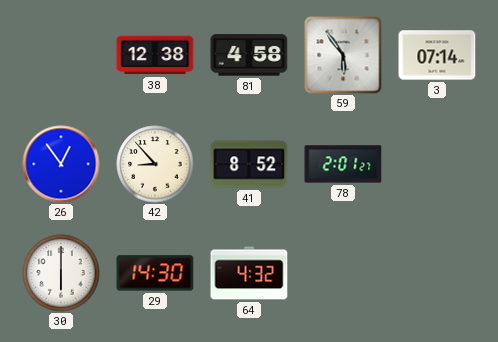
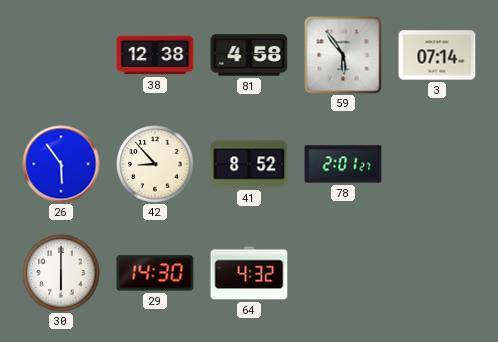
26: 12:54 -> 5:54 (61, 164)
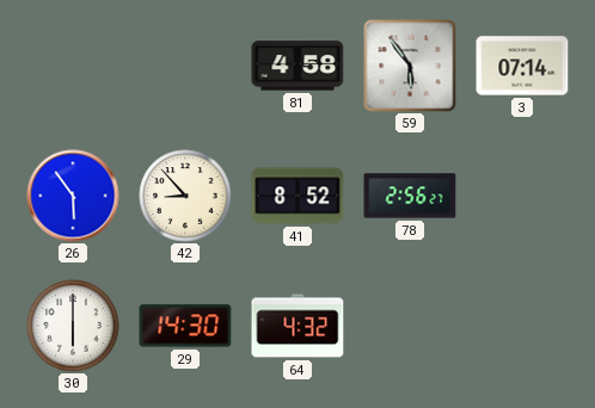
38: 12:38 -> none (155, 55)
78: 2:01 -> 2:56 (410, 196)
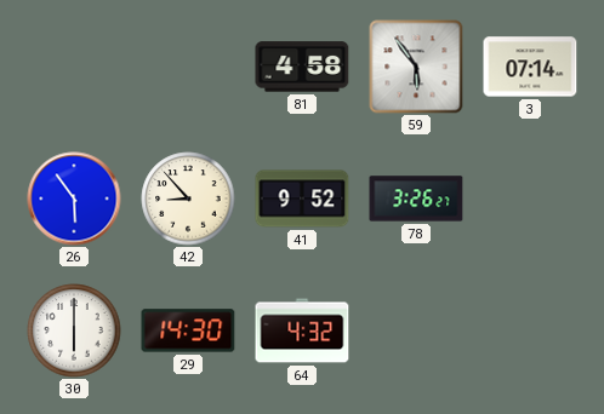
41: 8:52 -> 9:52 (302, 199)
78: 2:56 -> 3:26 (416, 199)
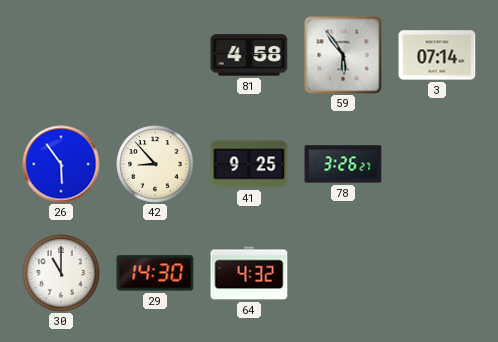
41: 9:52 -> 9:25 (249, 164)
30: 6:00 -> 11:00 (61, 273)
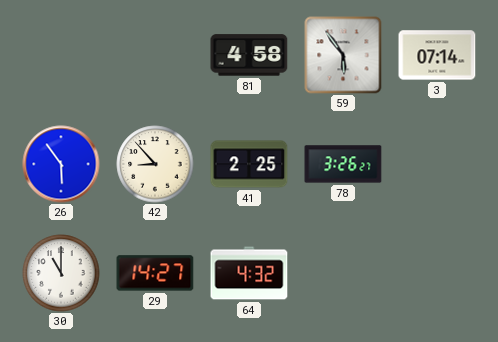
41: 9:25 -> 2:25 (249, 164)
29: 14:30 -> 14:27 (155, 273)
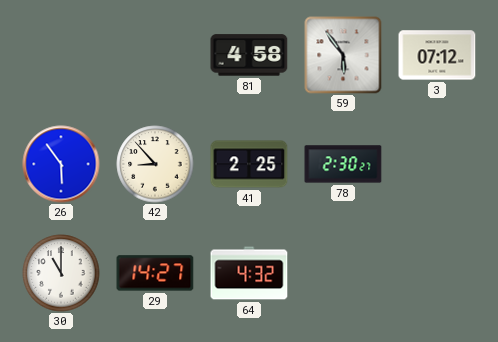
3: 07:14 -> 07:12 (437, 55)
78: 3:26 -> 2:30 (343, 164)
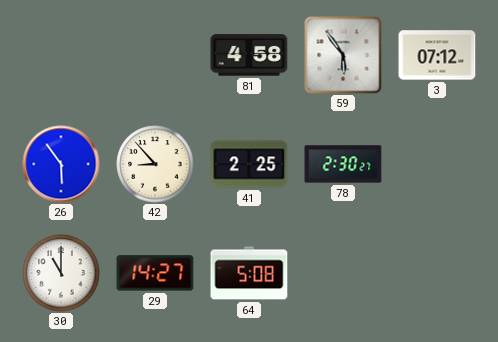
64: 4:32 -> 5:08 (249, 273)
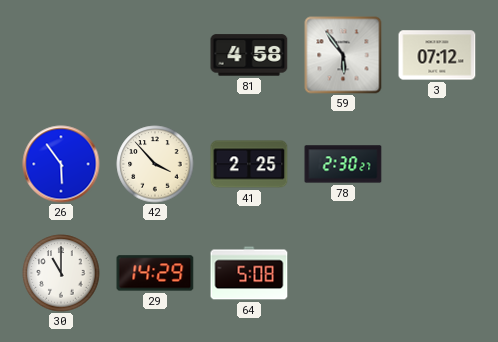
42: 8:53 -> 3:53 (155, 164)
29: 14:27 -> 14:29 (155, 273)
